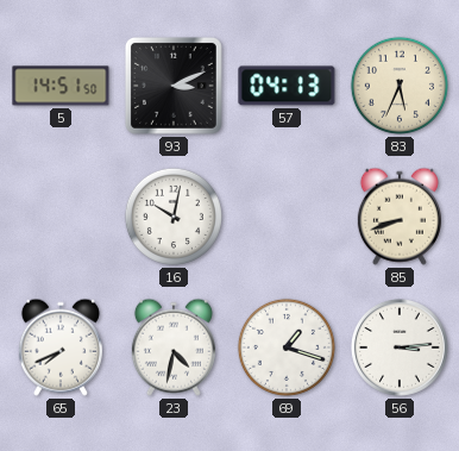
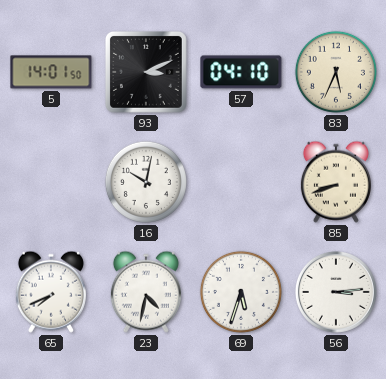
5: 14:51 -> 14:01 (51, 72)
57: 04:13 -> 04:10 (241, 72)
69: 1:18 -> 5:33 (241, 292)
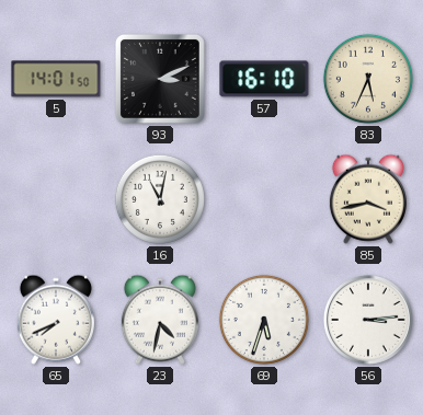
57: 04:10 -> 16:10 (264, 79)
16: 10:02 -> 11:02 (160, 199)
85: 8:42 -> 3:43 (368, 199)
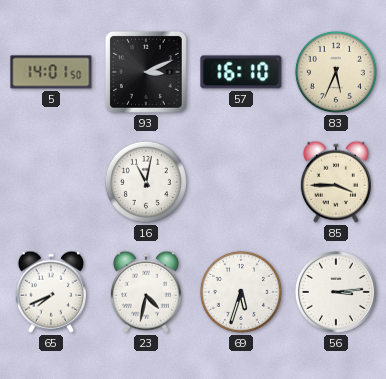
85: 3:43 -> 3:45 (336, 182)
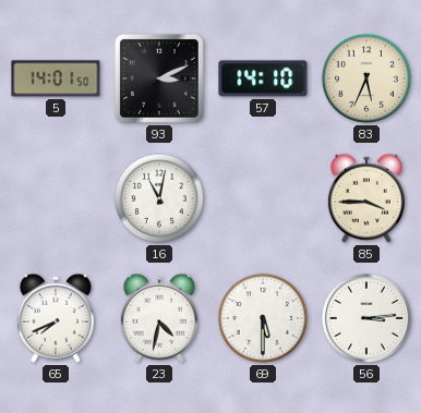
57: 16:10 -> 14:10 (263, 78)
69: 5:33 -> 5:30 (263, 318)
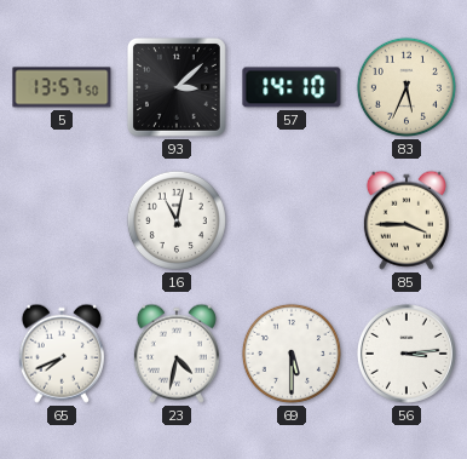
5: 14:01 -> 13:57 (62, 87)
93: 3:11 -> 3:08 (178, 88)
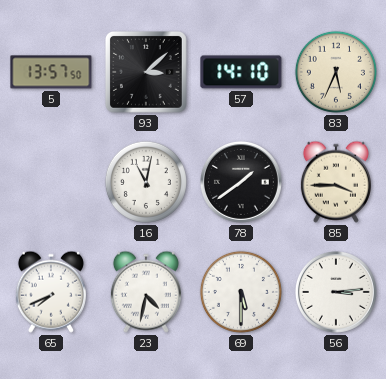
78: none -> 1:39 (241, 182)
